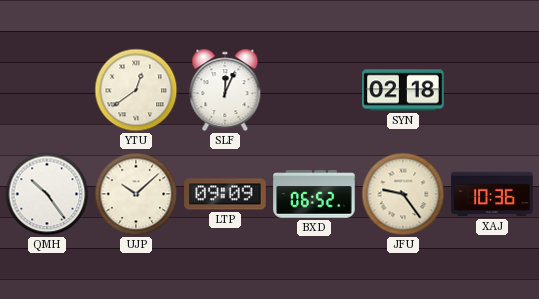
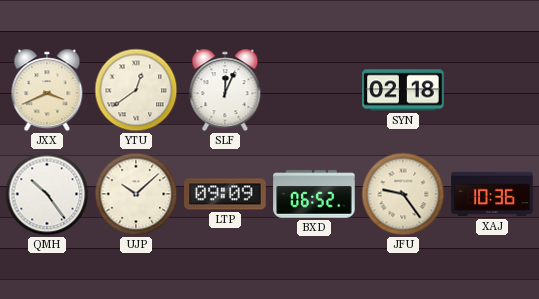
JXX: none -> 3:41 (47, 90)
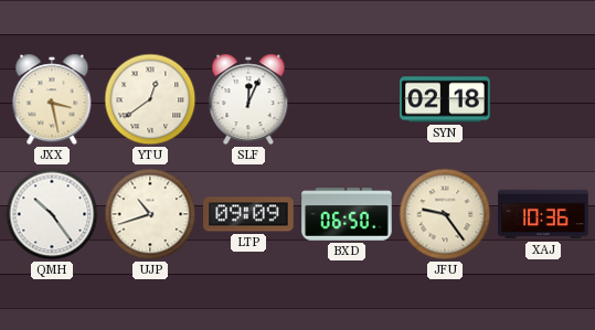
JXX: 3:41 -> 3:28 (52, 99)
UJP: 10:08 -> 10:42 (150, 214)
BXD: 06:52 -> 06:50 (347, 214)
